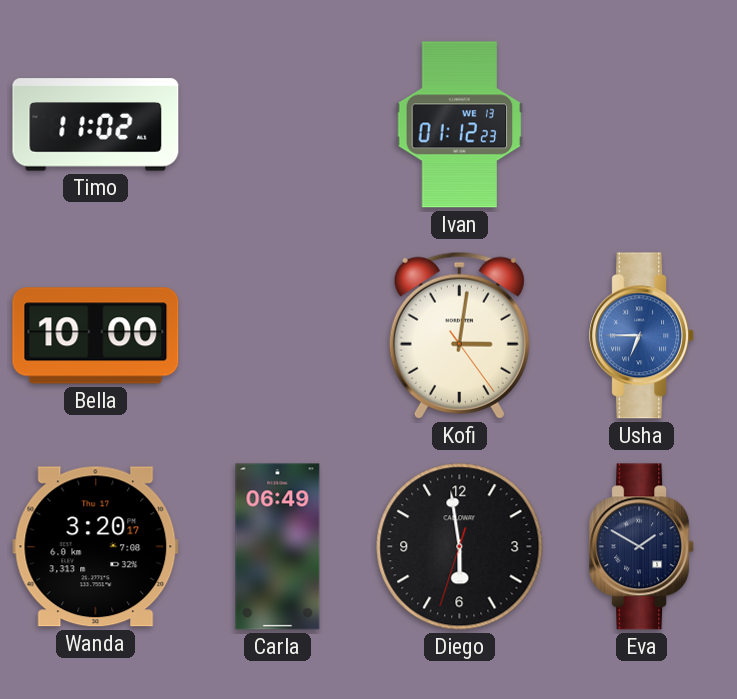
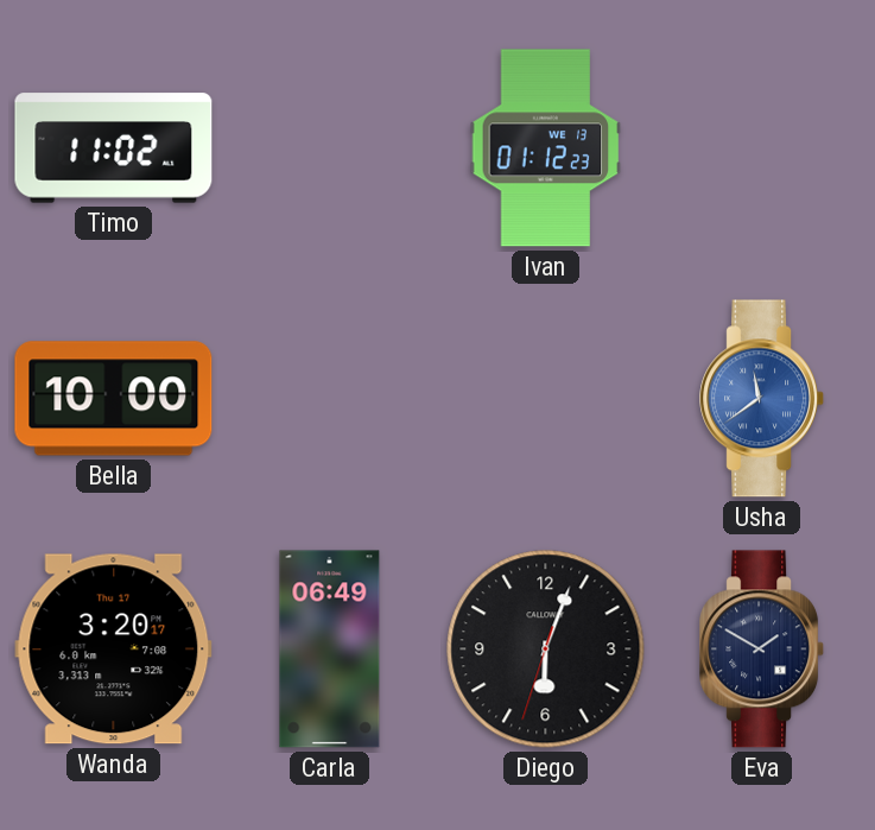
Kofi: 3:01 -> none (459, 335)
Usha: 6:45 -> 11:39 (762, 399)
Diego: 5:58 -> 6:03 (546, 650)
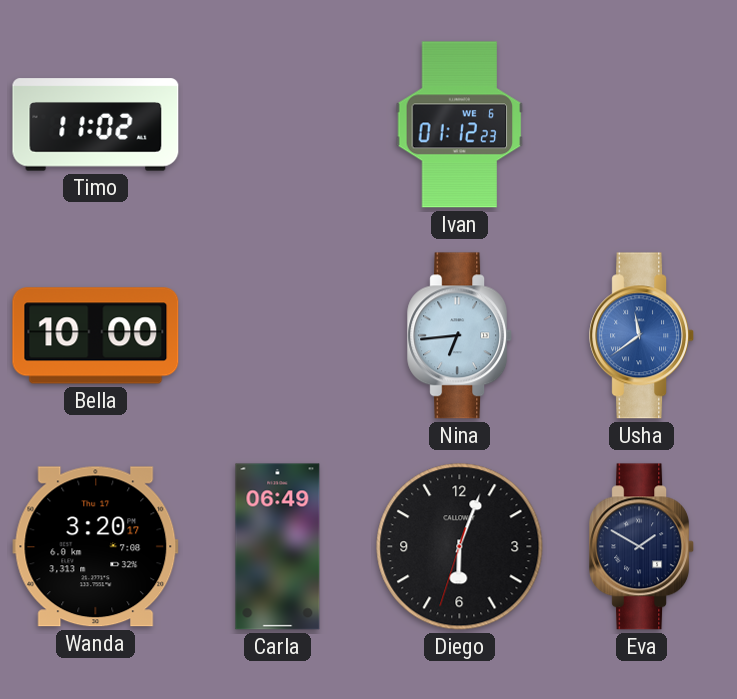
Ivan date: WE 13 -> WE 6 (460, 125)
Nina: none -> 6:44 (460, 336)
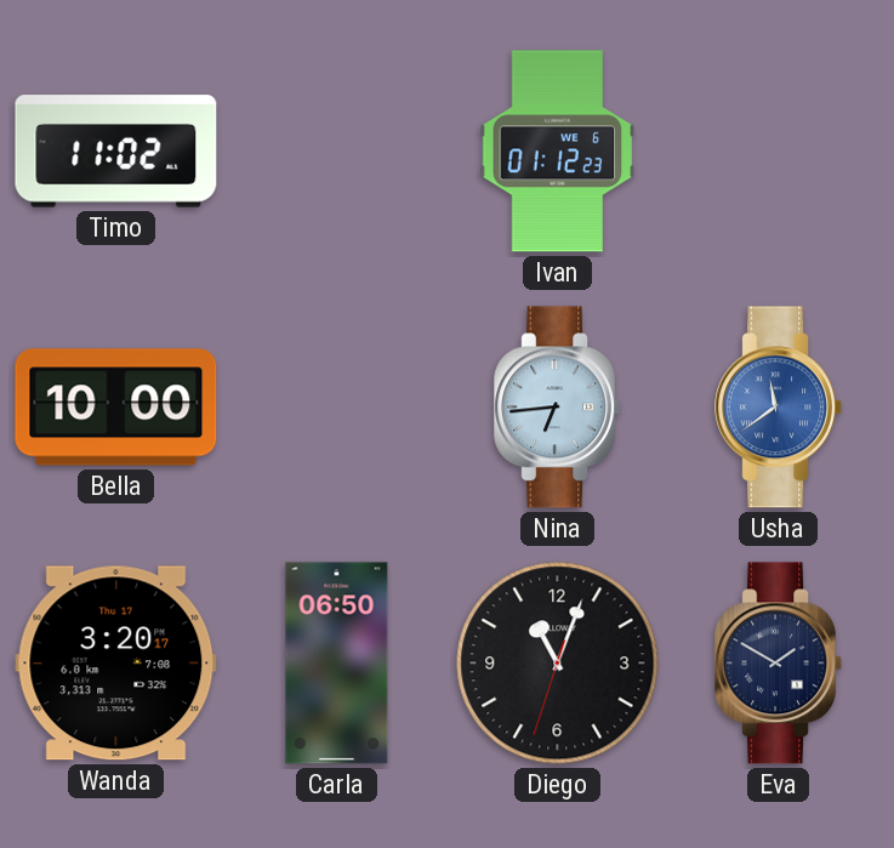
Carla: 06:49 -> 06:50 (337, 664)
Diego: 6:03 -> 11:03 (558, 664)
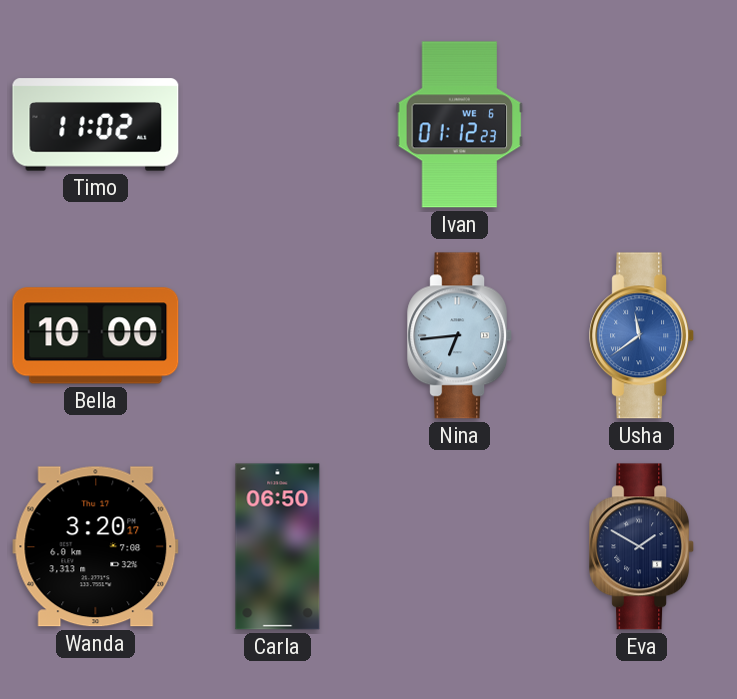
Diego: 11:03 -> none (558, 664)
